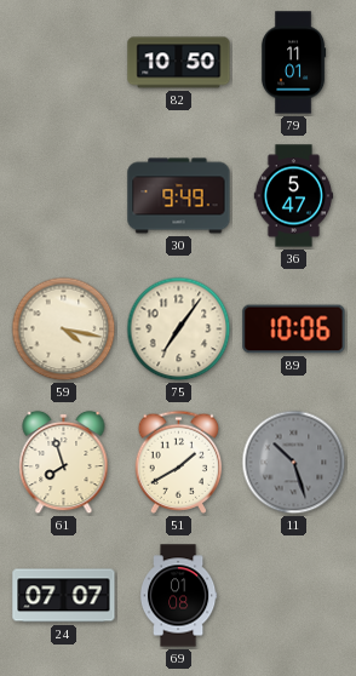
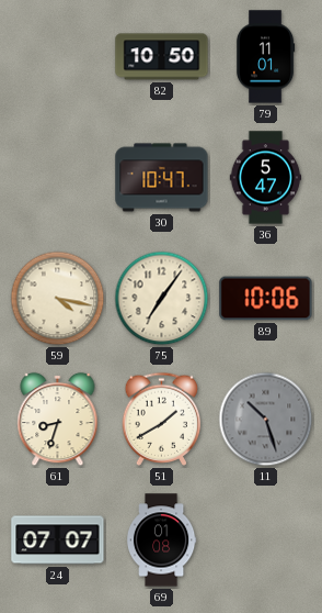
30: 9:49 -> 10:47 (162, 178)
61: 7:57 -> 8:33 (58, 420)
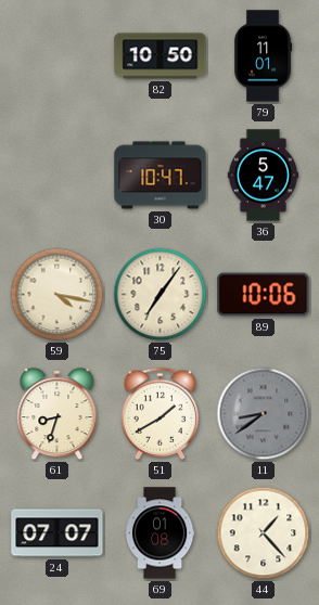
11: 10:27 -> 8:39 (264, 414)
44: none -> 1:23 (264, 533)
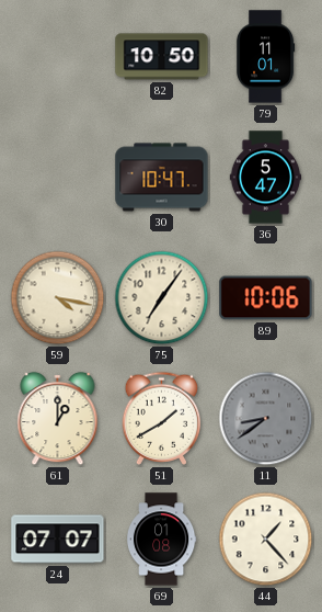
61: 8:33 -> 1:00 (58, 419)
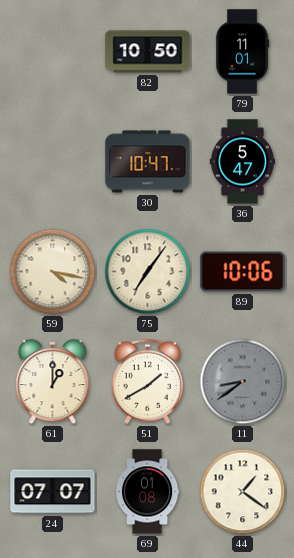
44: 1:23 -> 1:21 (243, 492)
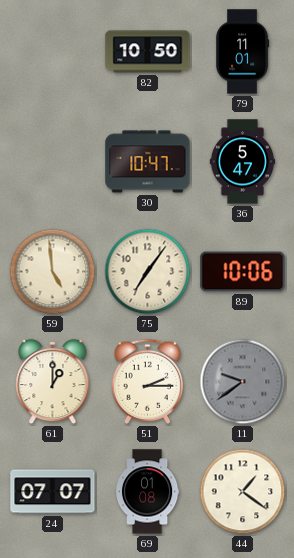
59: 4:17 -> 4:59 (53, 272)
51: 1:40 -> 2:15 (148, 381)
11: 8:39 -> 9:39 (243, 382)
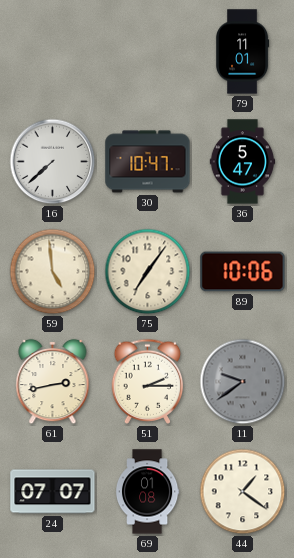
82: 10:50 -> none (148, 52)
16: none -> 7:38 (53, 162)
61: 1:00 -> 2:43 (53, 382)
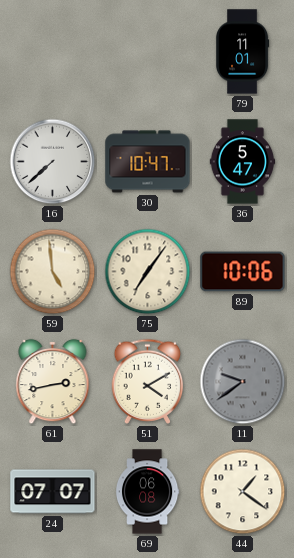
51: 2:15 -> 4:10 (148, 381)
69: 01:08 -> 06:08 (147, 492)
